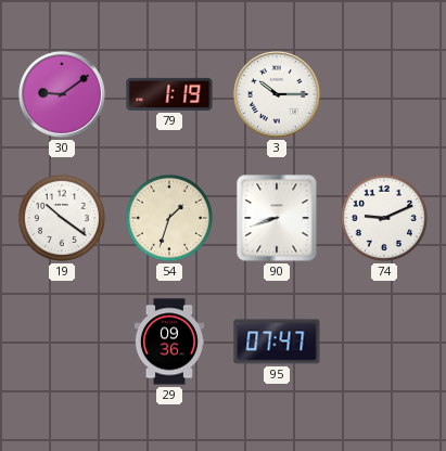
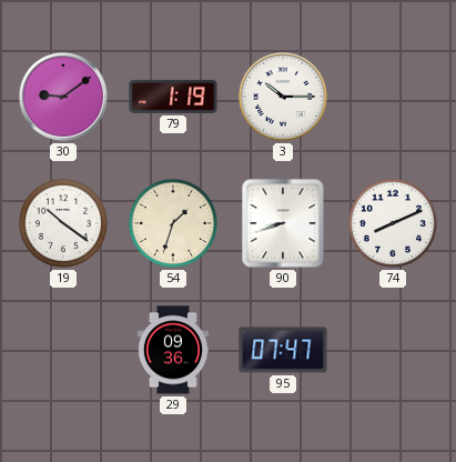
74: 9:11 -> 8:11 (393, 223)
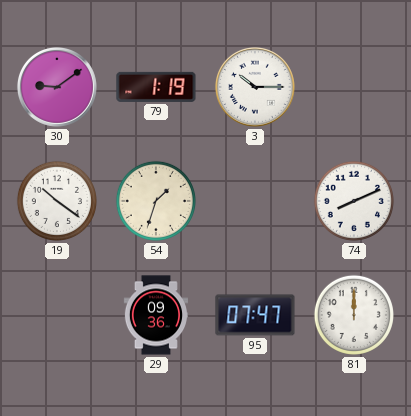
90: 8:42 -> none (283, 223)
81: none -> 12:00 (354, 315)
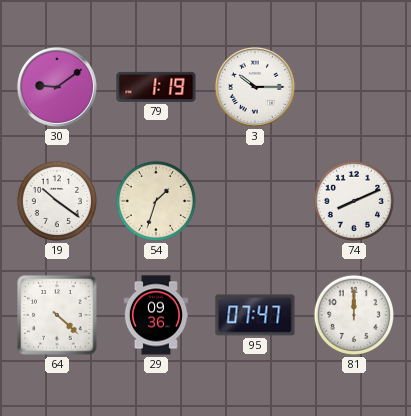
64: none -> 4:22 (57, 315)
